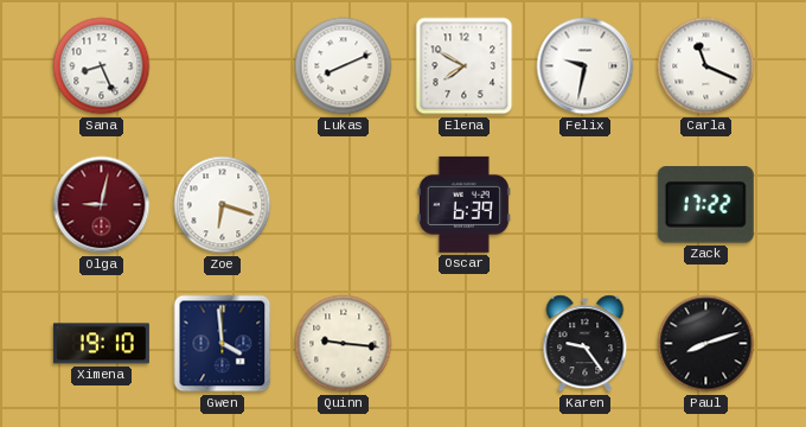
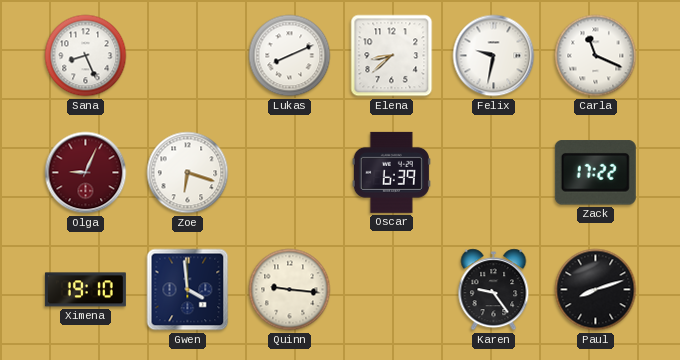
Elena: 7:50 -> 8:38 (392, 56)
Olga: 9:02 -> 9:04 (86, 173)
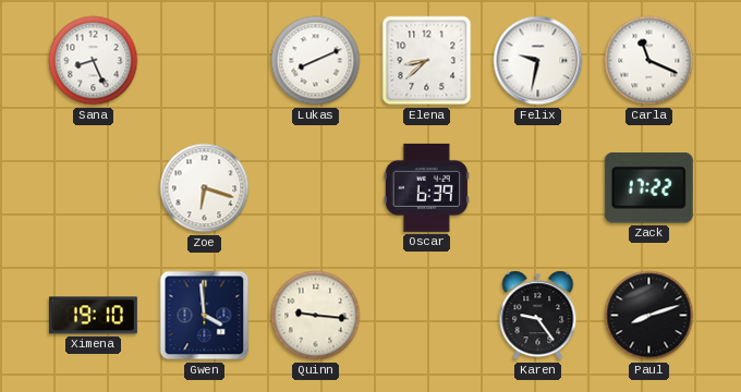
Olga: 9:04 -> none (86, 173)
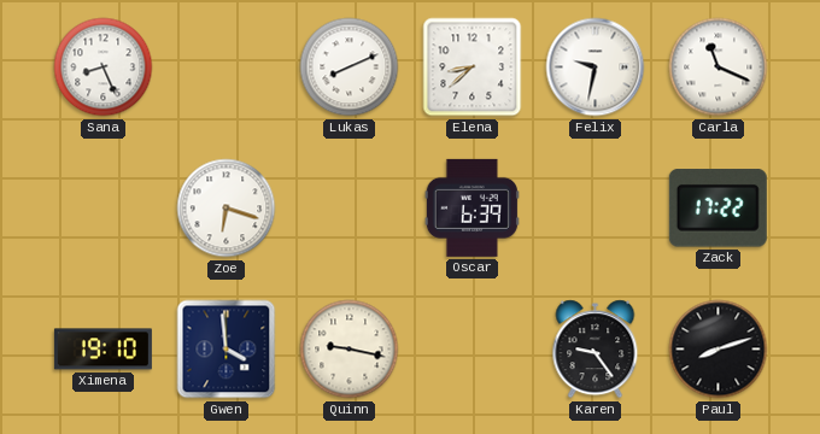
Quinn: 9:16 -> 9:17 (350, 350)
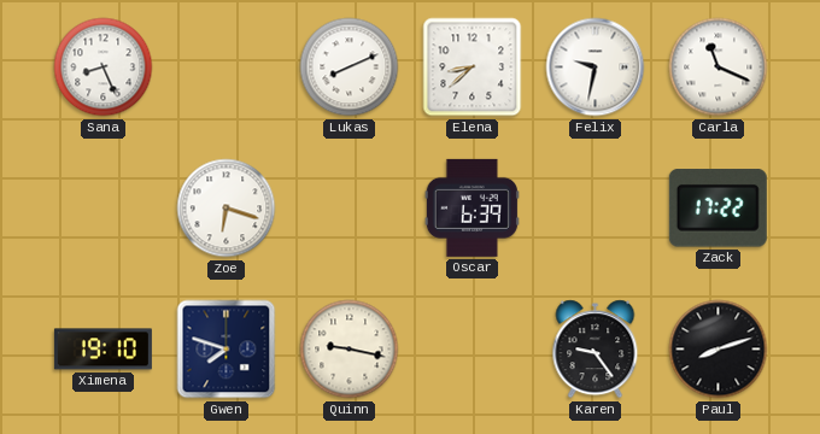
Gwen: 3:59 -> 7:48 (227, 350)
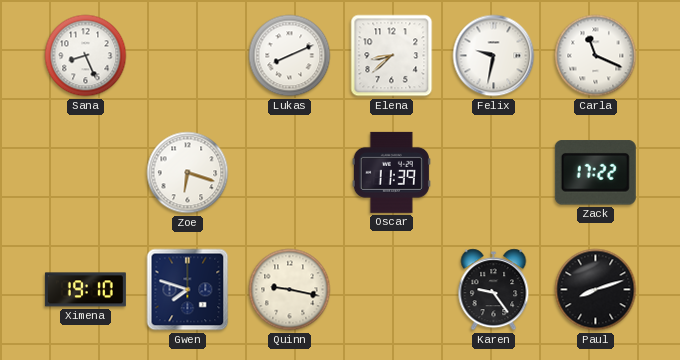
Oscar: 6:39 -> 11:39 (391, 172)
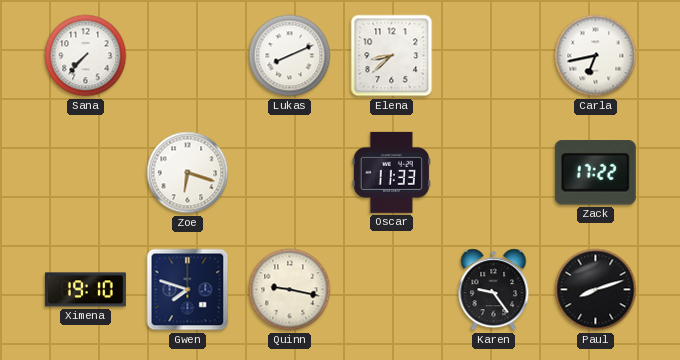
Sana: 8:26 -> 7:37 (86, 56)
Felix: 9:32 -> none (494, 56)
Carla: 11:19 -> 6:43 (596, 56)
Oscar: 11:39 -> 11:33 (391, 172)
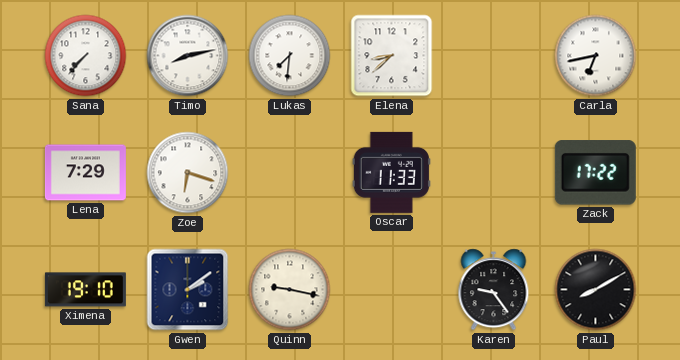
Timo: none -> 8:13 (188, 56)
Lukas: 8:11 -> 7:31 (290, 56)
Lena: none -> 7:29 (85, 173)
Gwen: 7:48 -> 2:09 (188, 290)
Paul: 8:12 -> 8:10 (596, 290)
